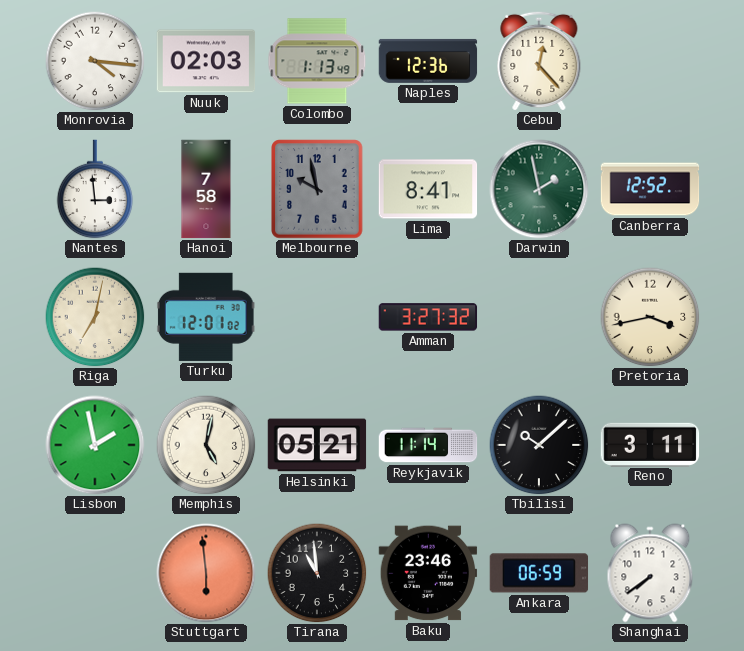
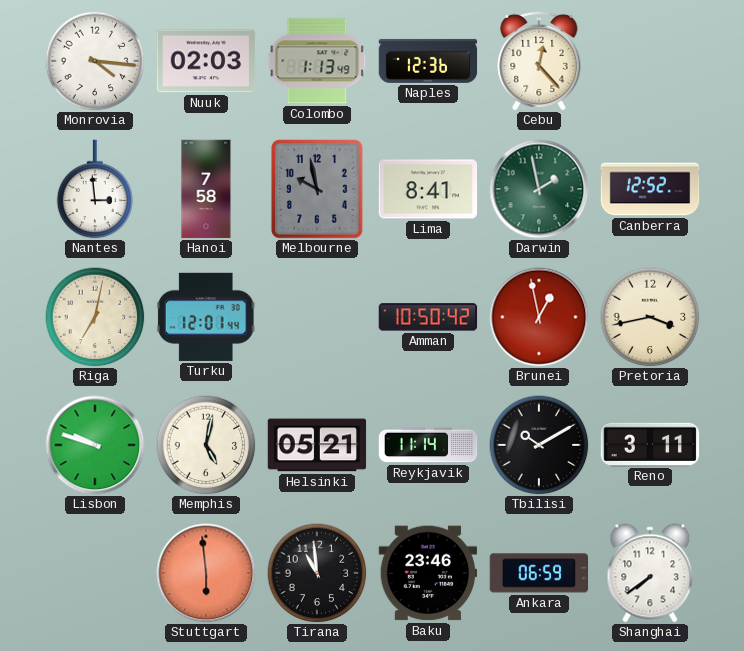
Turku: 12:01:02 -> 12:01:44 (206, 317)
Amman: 3:27 -> 10:50 (428, 317)
Brunei: none -> 12:58 (539, 317)
Lisbon: 1:58 -> 9:48 (95, 445)
Tbilisi: 10:08 -> 10:10 (539, 445)
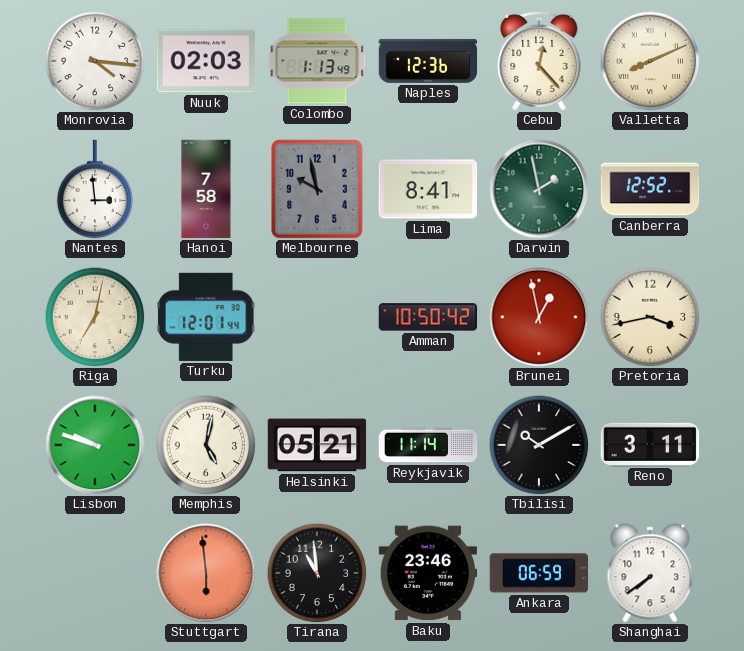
Valletta: none -> 8:11 (650, 61)
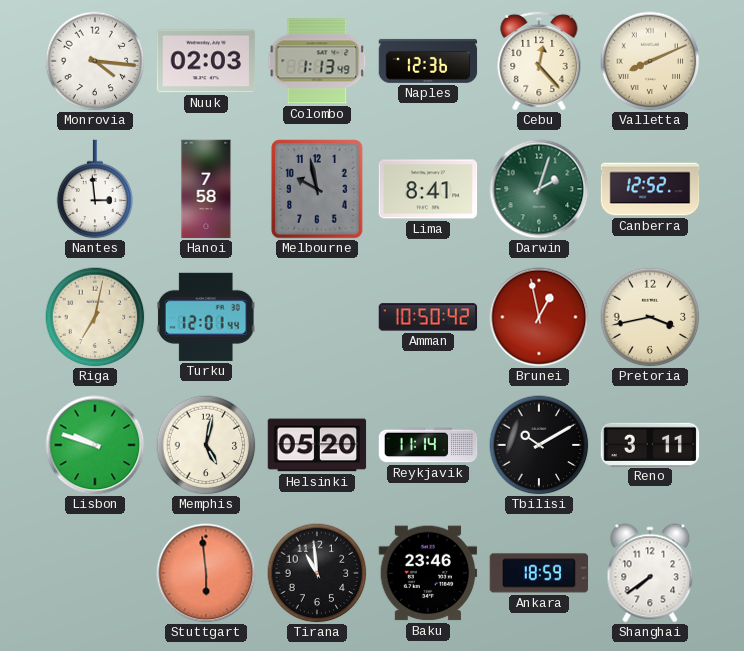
Darwin: 1:58 -> 2:03 (539, 189)
Helsinki: 05:21 -> 05:20 (317, 445)
Ankara: 06:59 -> 18:59 (539, 573)
